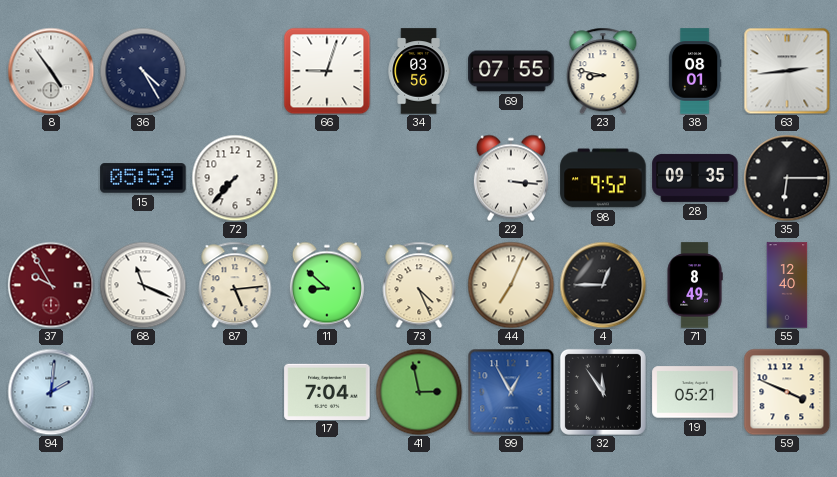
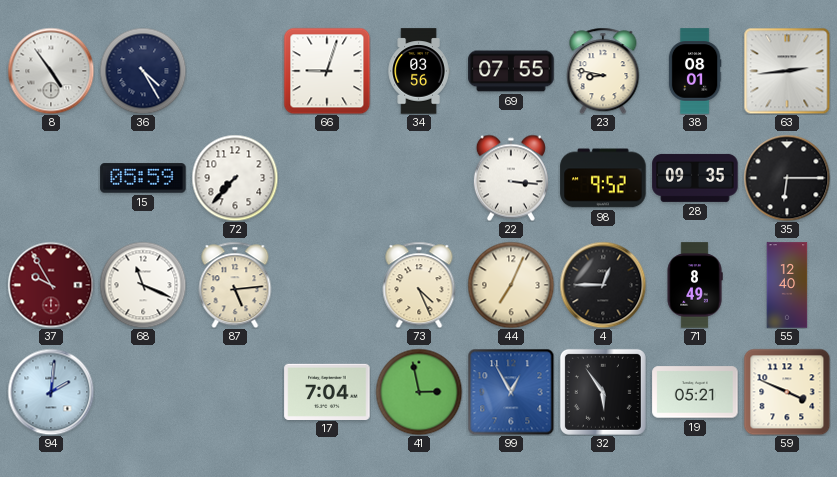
11: 8:52 -> none (327, 285)
32: 11:54 -> 5:54 (603, 392)
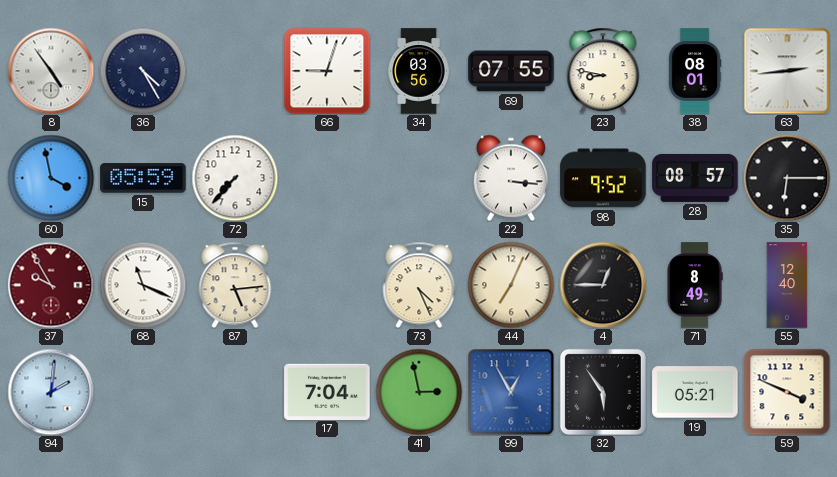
60: none -> 3:58 (51, 178)
28: 09:35 -> 08:57 (695, 178)
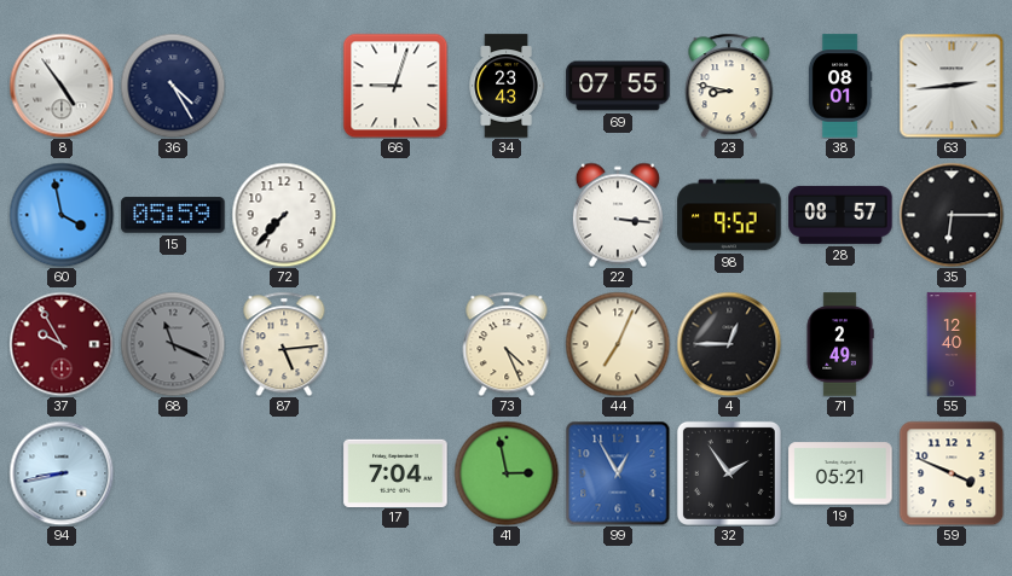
34: 03:56 -> 23:43 (507, 86)
68 dial: white -> grey (173, 344)
71: 8:49 -> 2:49 (840, 344)
94: 2:01 -> 8:43 (62, 473)
32: 5:54 -> 1:54 (729, 473)
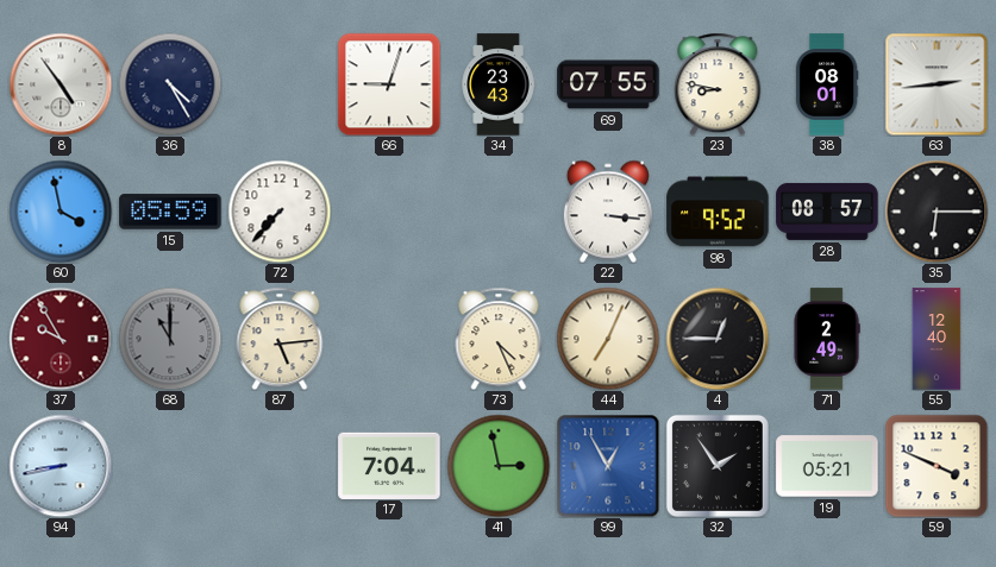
68: 11:19 -> 11:00 (170, 339)
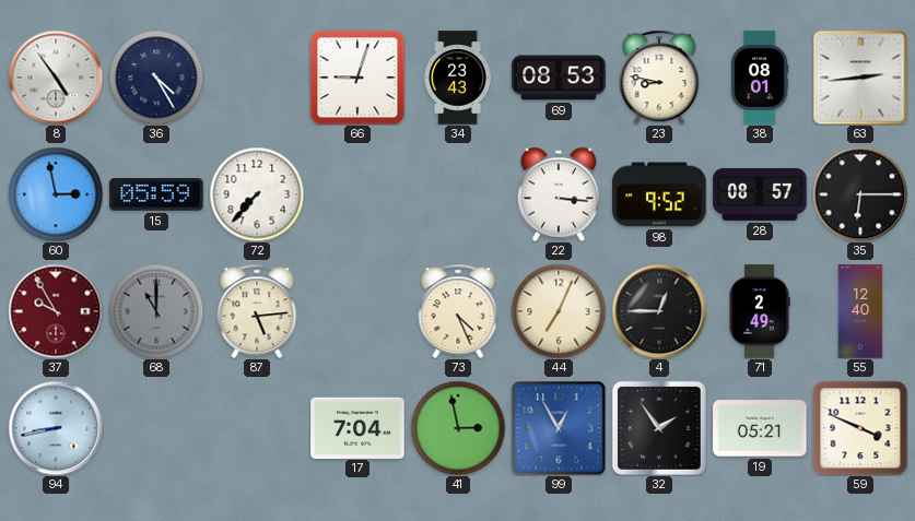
69: 07:55 -> 08:53 (559, 78)
60: 3:58 -> 2:58 (56, 194)
